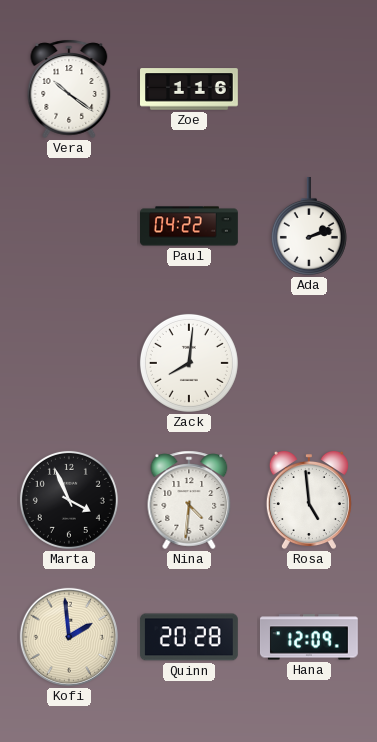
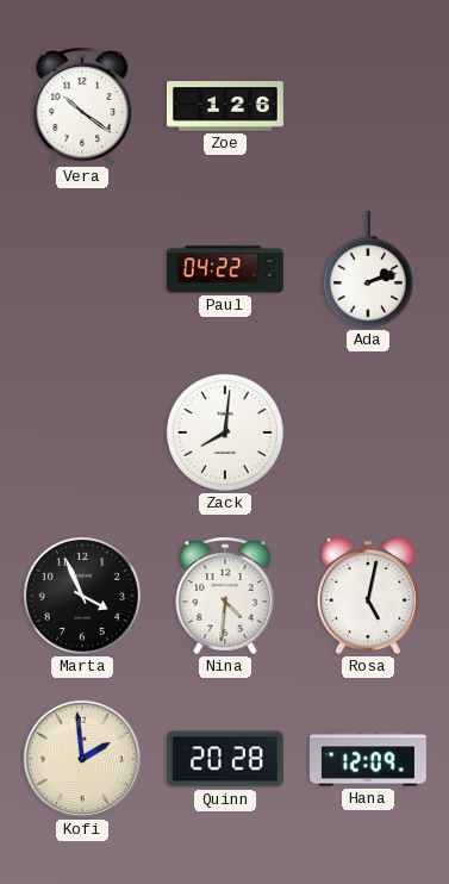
Zoe: 1:16 -> 1:26 (226, 106)
Rosa: 4:59 -> 5:02 (368, 596)
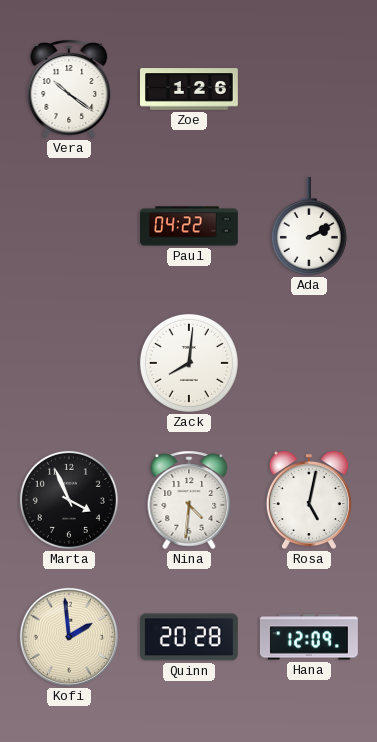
Ada: 2:12 -> 2:10 (309, 226)
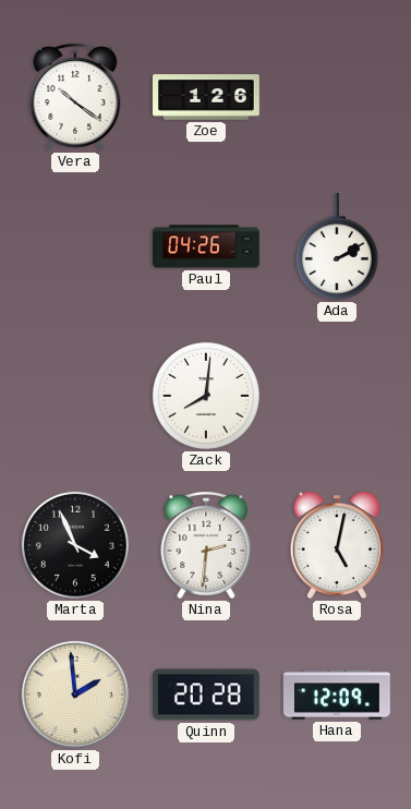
Paul: 04:22 -> 04:26 (207, 246)
Nina: 4:31 -> 2:31 (206, 545)
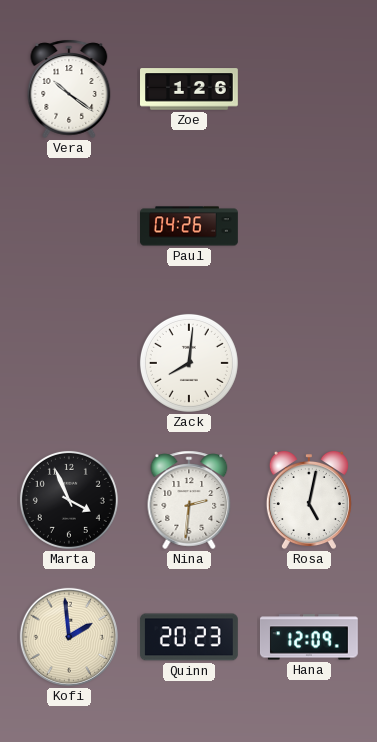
Ada: 2:10 -> none (337, 246)
Quinn: 20:28 -> 20:23 (189, 637)
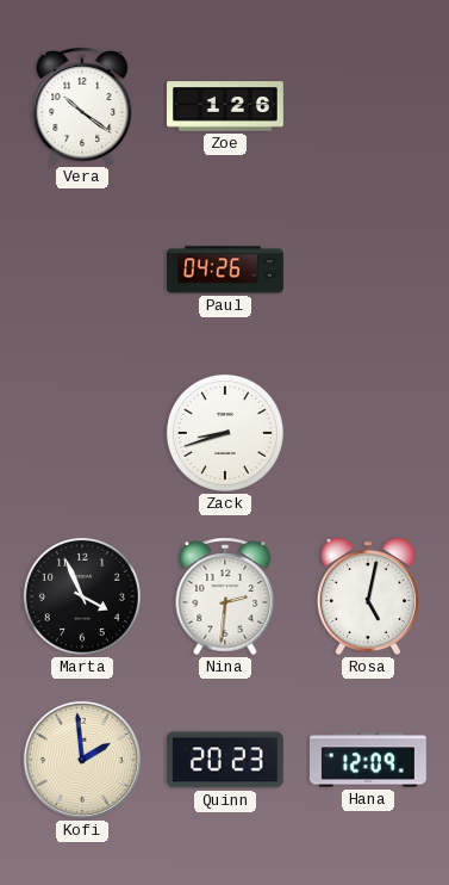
Zack: 8:01 -> 8:42 (225, 433)
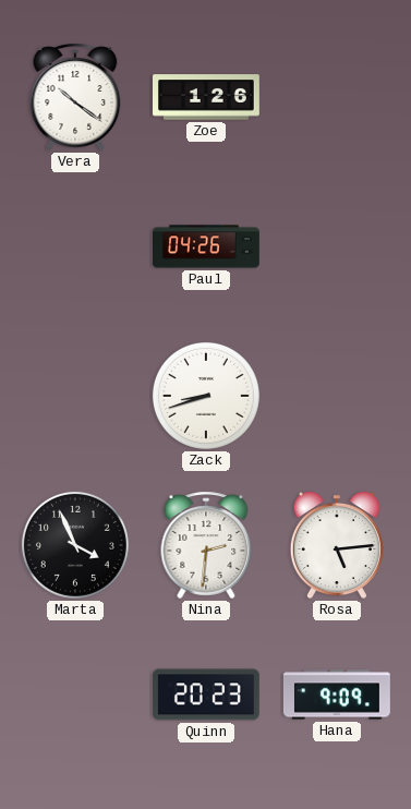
Rosa: 5:02 -> 5:14 (337, 545)
Kofi: 1:59 -> none (82, 760)
Hana: 12:09 -> 9:09 (337, 695)
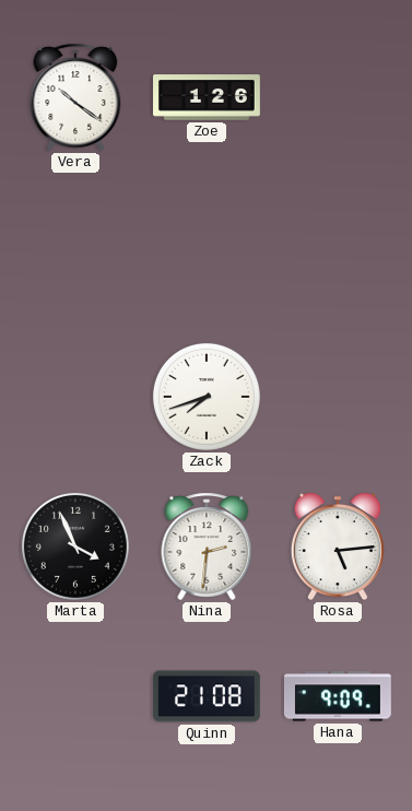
Paul: 04:26 -> none (207, 246)
Zack: 8:42 -> 7:42 (207, 397)
Quinn: 20:23 -> 21:08 (207, 696)
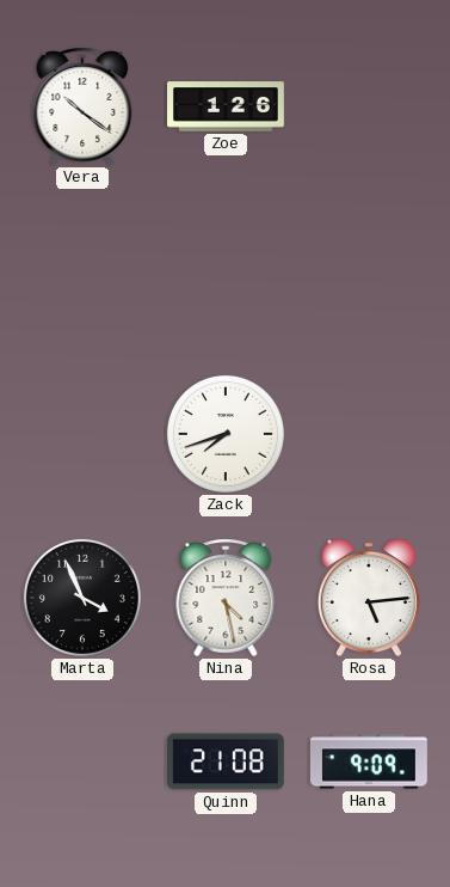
Nina: 2:31 -> 4:28 (226, 598)
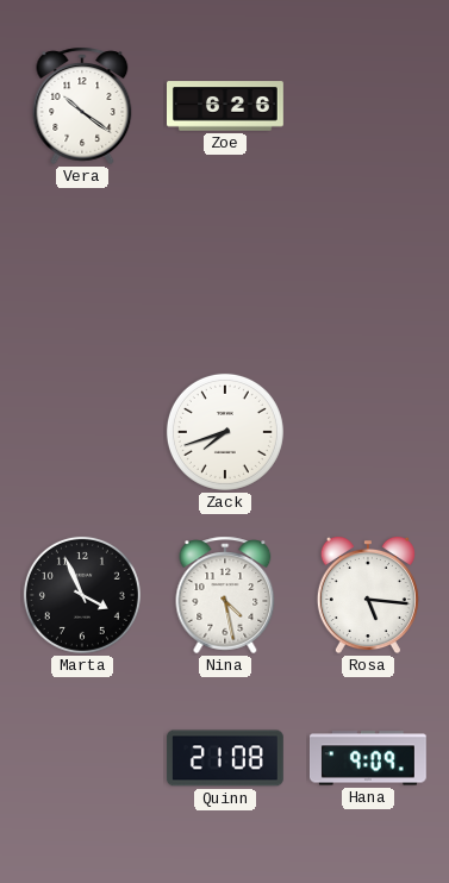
Zoe: 1:26 -> 6:26 (226, 106)
Rosa: 5:14 -> 5:16 (368, 595)
